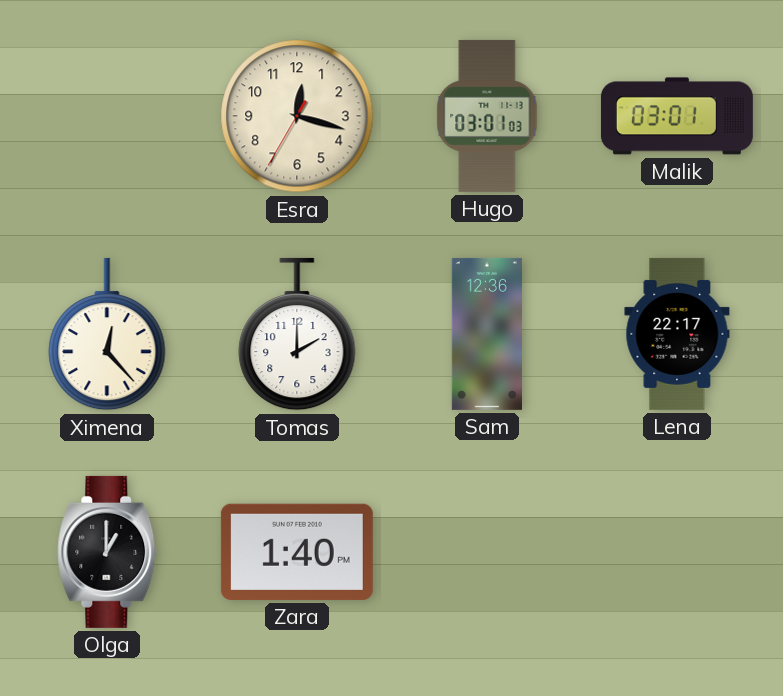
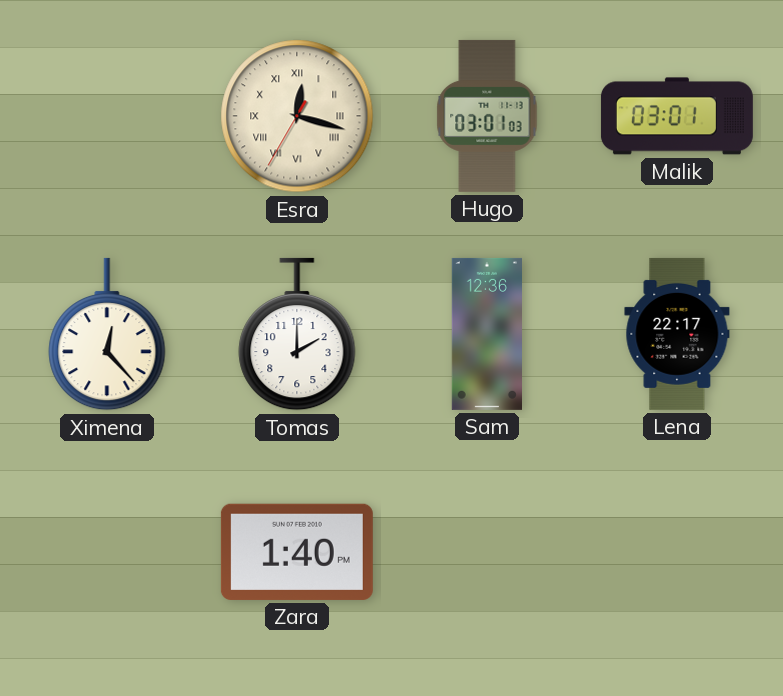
Esra numerals: Arabic -> Roman (297, 116)
Olga: 1:00 -> none (107, 552)
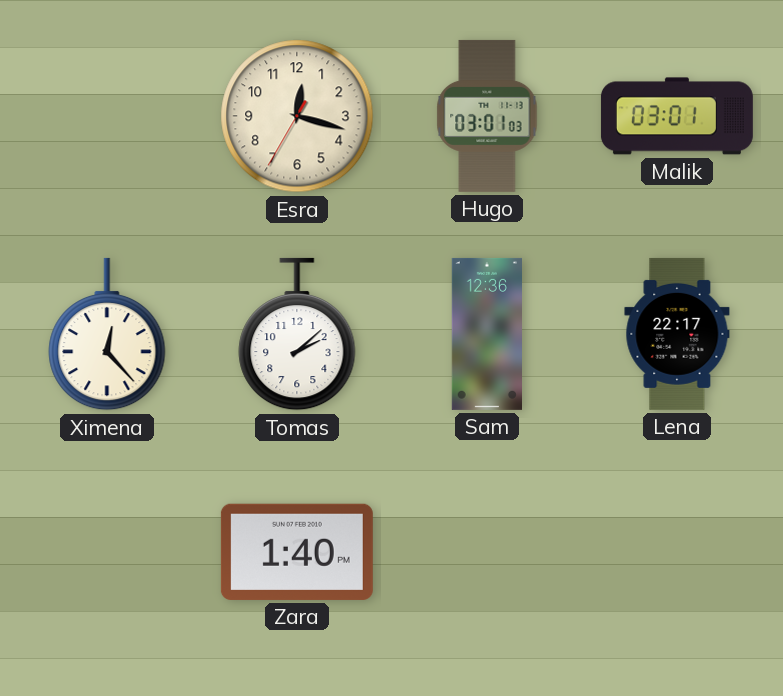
Esra numerals: Roman -> Arabic (297, 116)
Tomas: 2:00 -> 2:08 (297, 334)
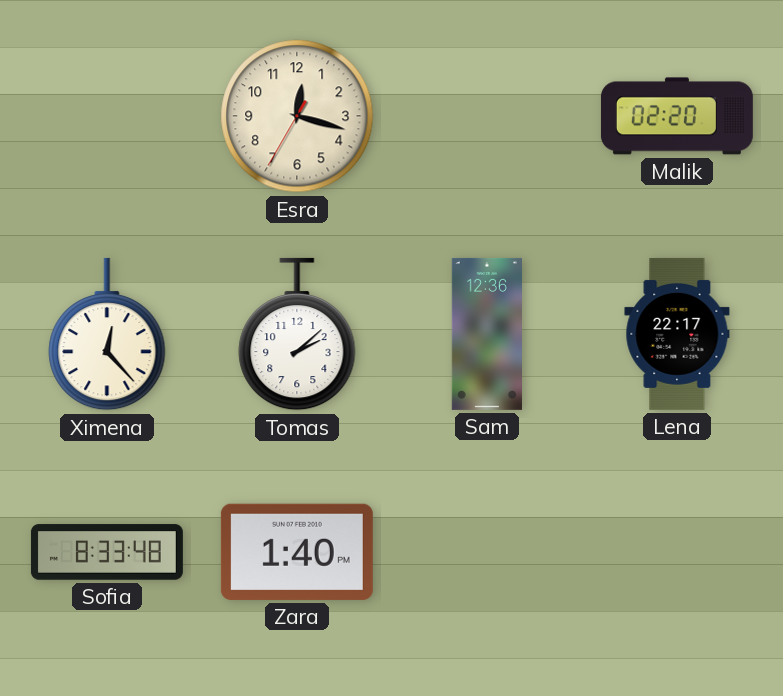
Hugo: 03:01 -> none (487, 116)
Malik: 03:01 -> 02:20 (677, 116)
Sofia: none -> 8:33 (107, 552)
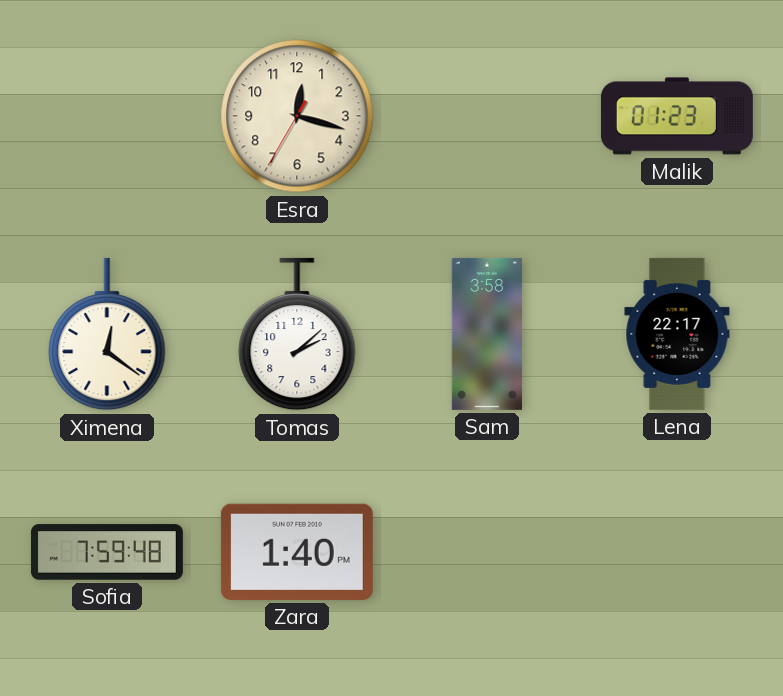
Malik: 02:20 -> 01:23 (677, 116)
Ximena: 12:23 -> 12:21 (107, 334)
Sam: 12:36 -> 3:58 (486, 334)
Sofia: 8:33 -> 7:59 (107, 552)
